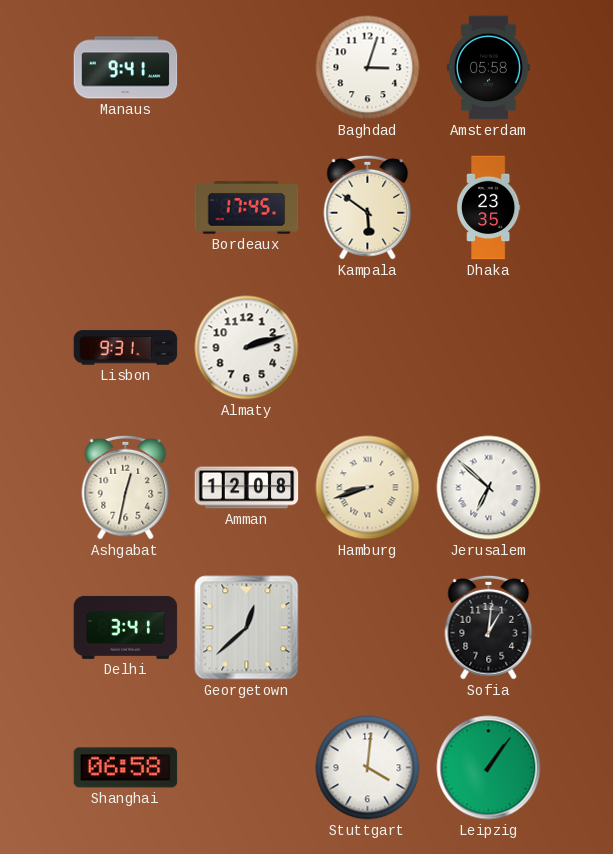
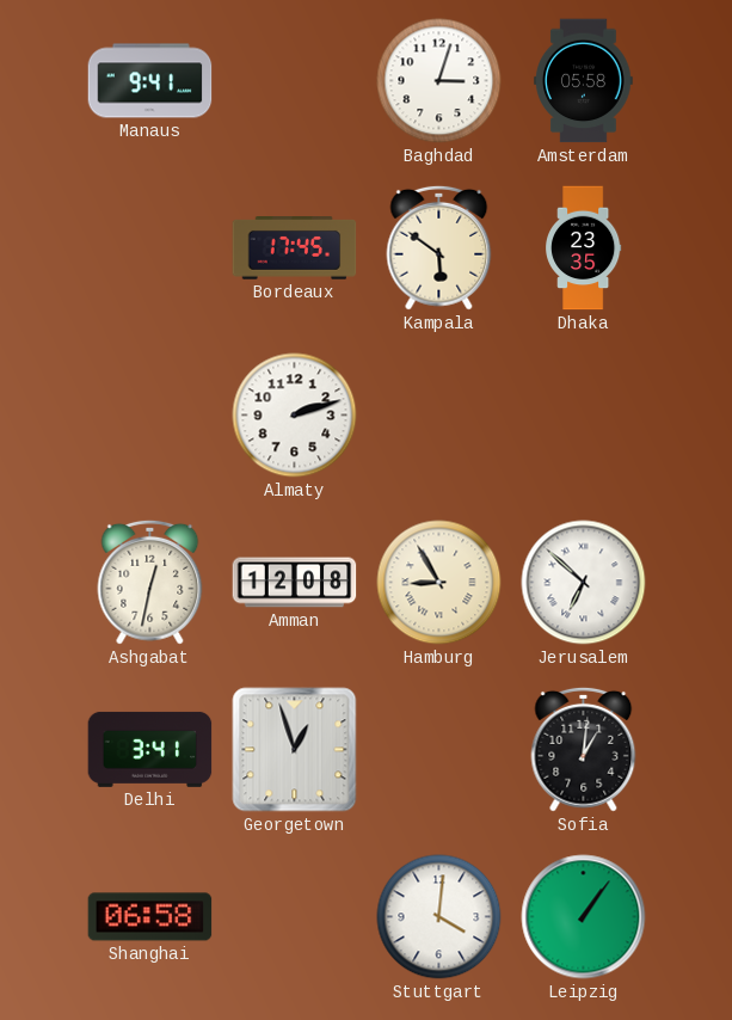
Lisbon: 9:31 -> none (126, 348)
Hamburg: 8:42 -> 8:55 (439, 583)
Georgetown: 12:38 -> 12:57 (295, 750)
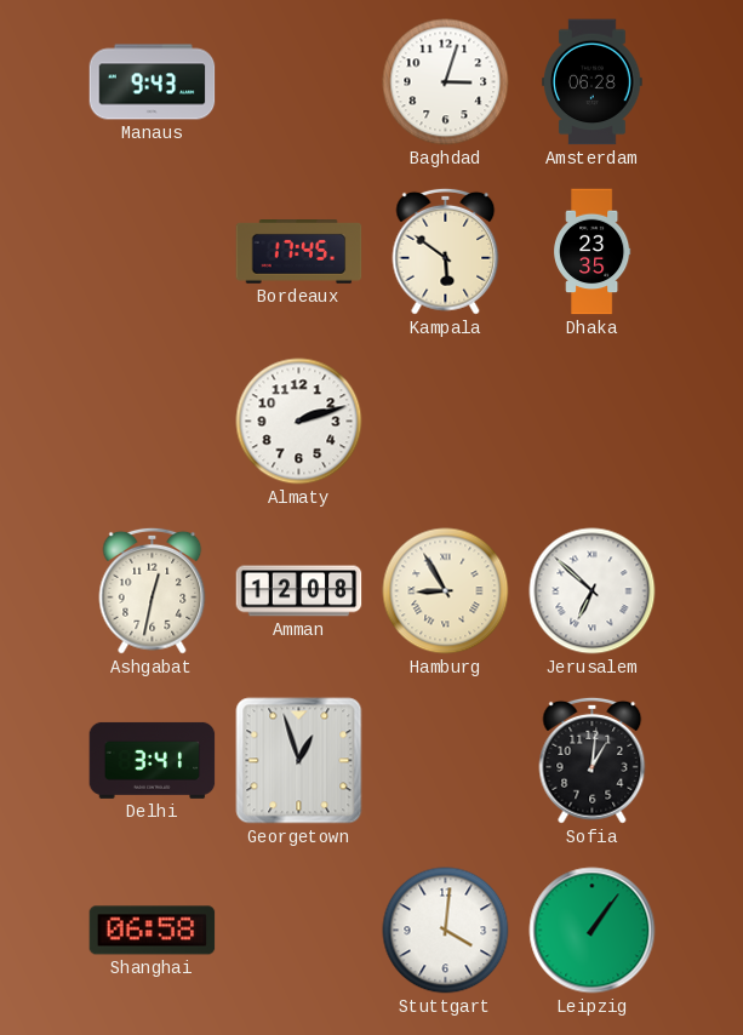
Manaus: 9:41 -> 9:43 (153, 82)
Amsterdam: 05:58 -> 06:28 (593, 82)
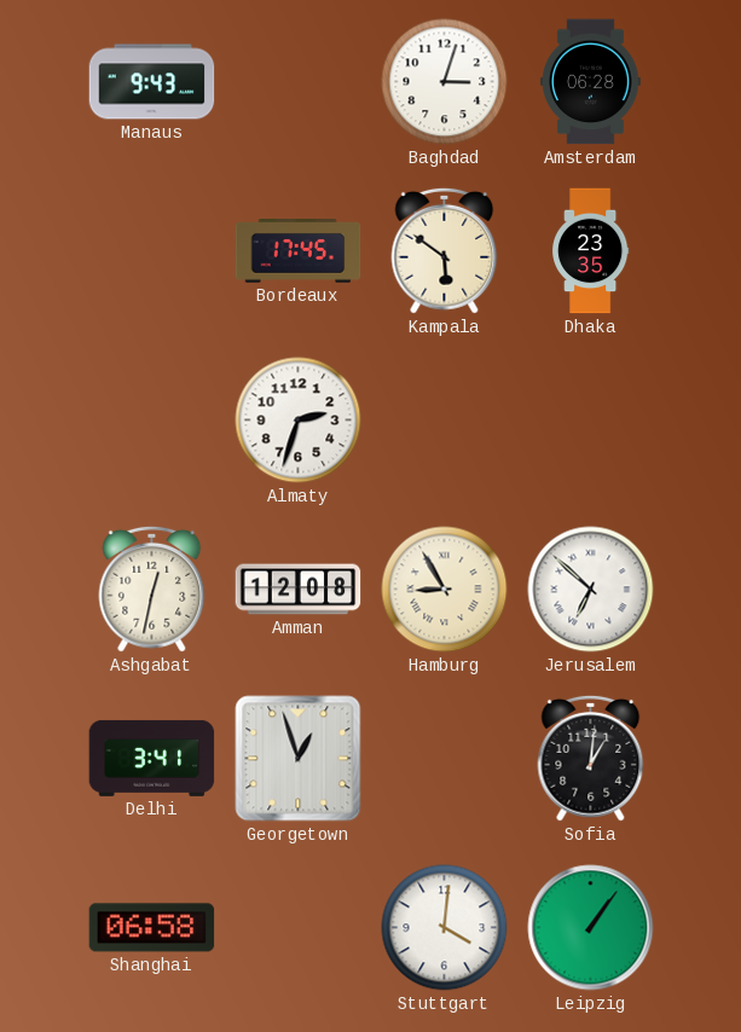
Almaty: 2:12 -> 2:33 (299, 421)
